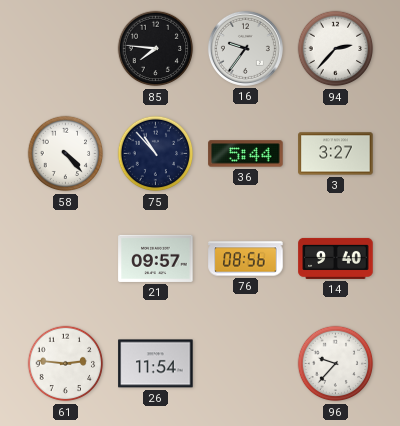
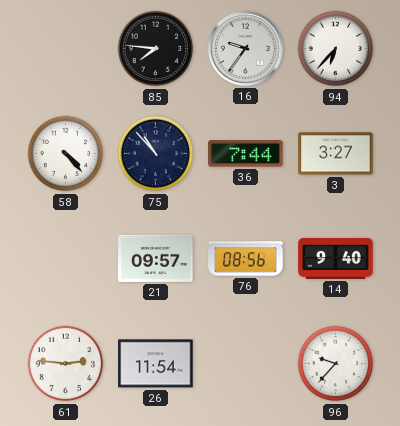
94: 2:37 -> 6:37 (336, 49)
36: 5:44 -> 7:44 (246, 154)
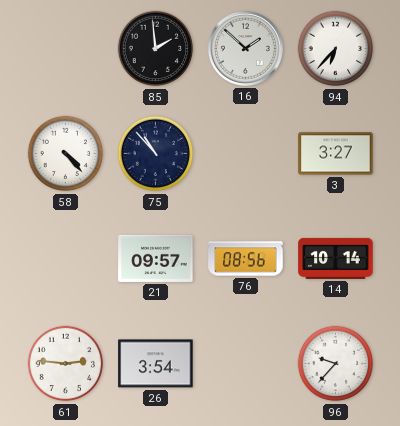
85: 7:46 -> 1:59 (156, 49)
16: 9:36 -> 1:52 (245, 48)
36: 7:44 -> none (246, 154)
14: 9:40 -> 10:14 (336, 258)
26: 11:54 -> 3:54 (156, 364)
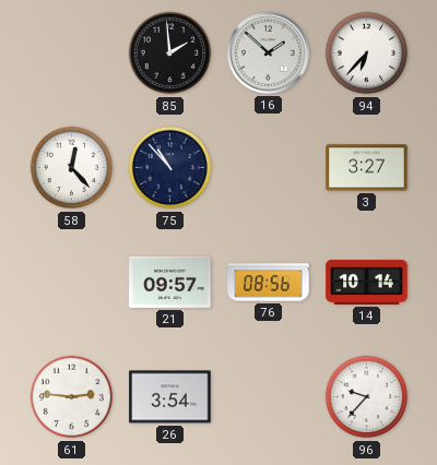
58: 4:23 -> 12:23 (72, 168)
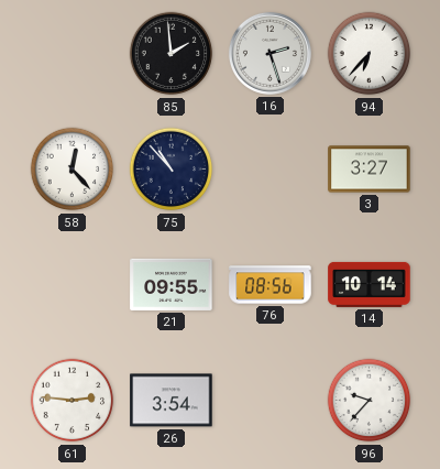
16: 1:52 -> 2:27 (269, 53)
21: 09:57 -> 09:55 (172, 284)
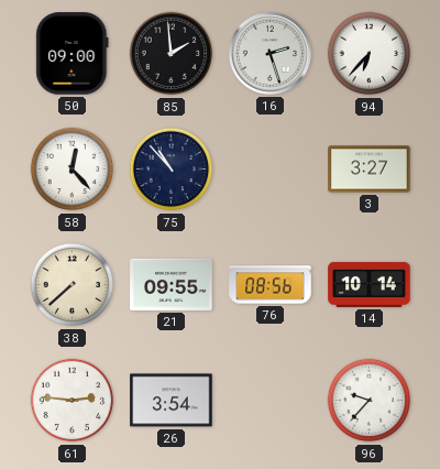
50: none -> 09:00 (73, 54)
38: none -> 7:38 (73, 285)
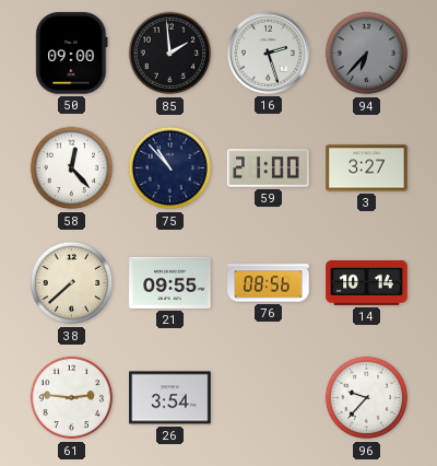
94 dial: white -> grey (367, 54)
59: none -> 21:00 (269, 168)
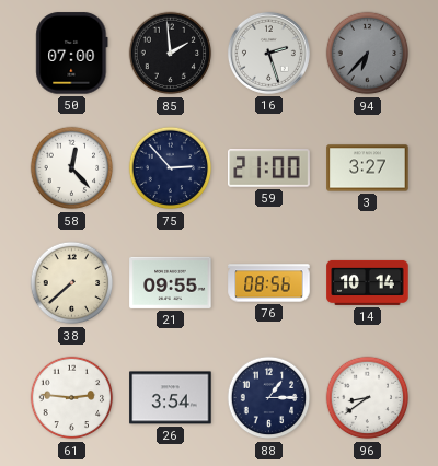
50: 09:00 -> 07:00 (72, 54)
75: 10:53 -> 2:53 (171, 168)
88: none -> 1:15 (269, 398)
96: 9:37 -> 8:39 (368, 398)
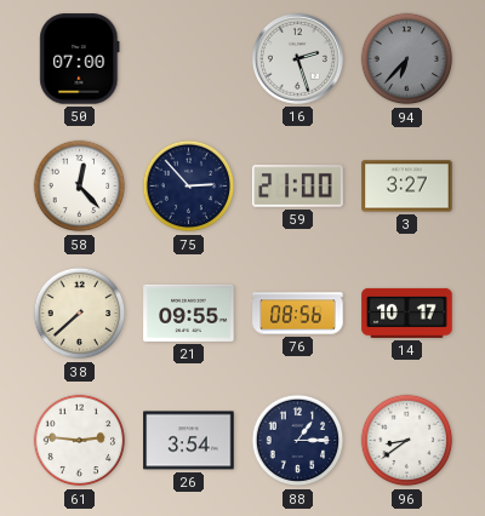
85: 1:59 -> none (171, 54)
14: 10:14 -> 10:17 (407, 313)
